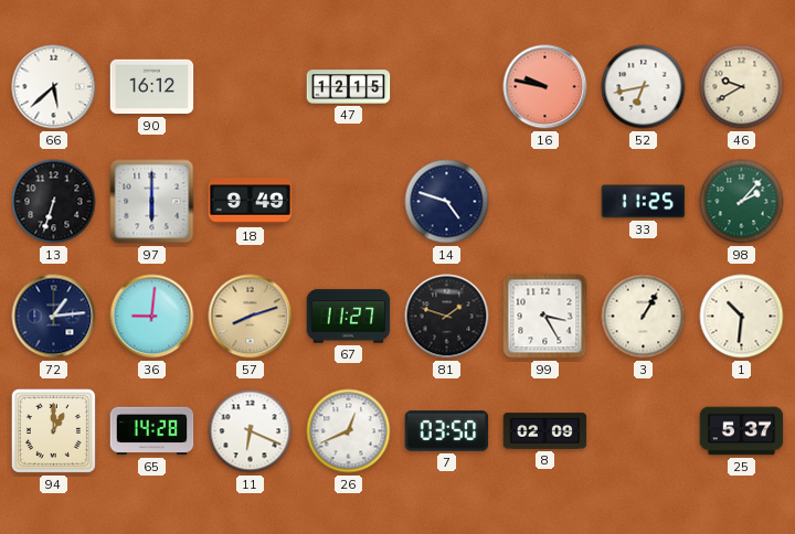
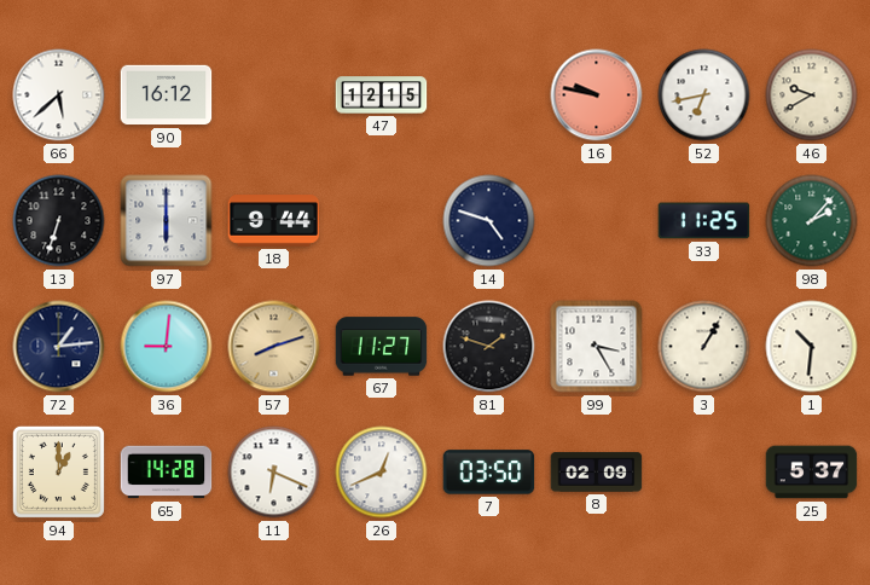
18: 9:49 -> 9:44 (274, 221)
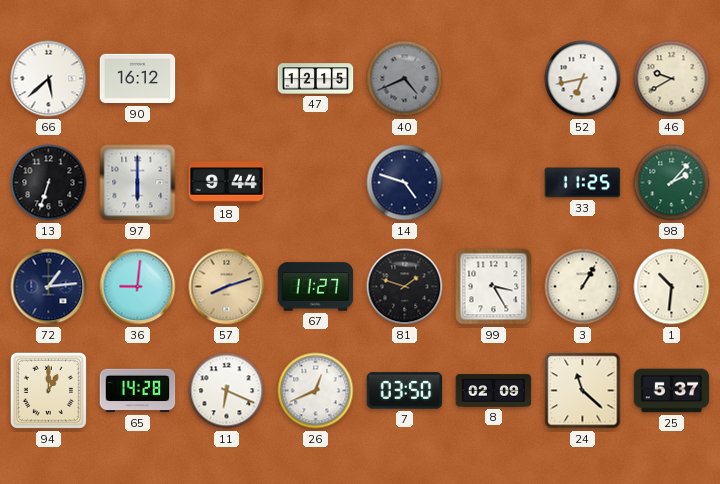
40: none -> 4:41 (405, 79)
16: 9:47 -> none (597, 95)
24: none -> 11:22 (583, 391)
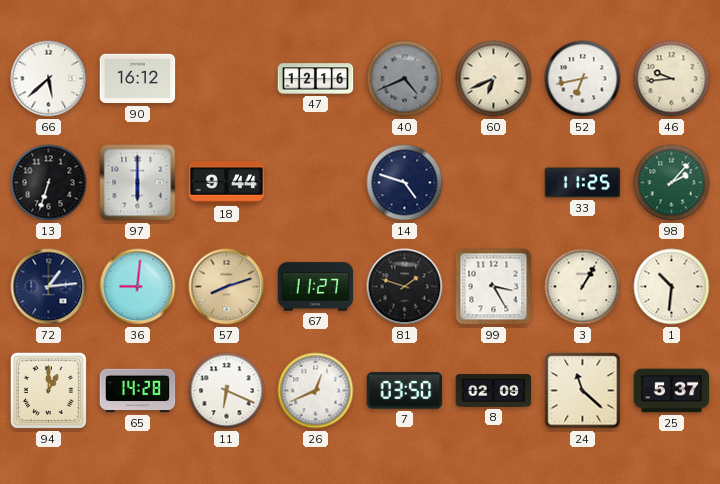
47: 12:15 -> 12:16 (316, 79)
60: none -> 6:41 (494, 79)
46: 9:40 -> 9:44 (672, 79)
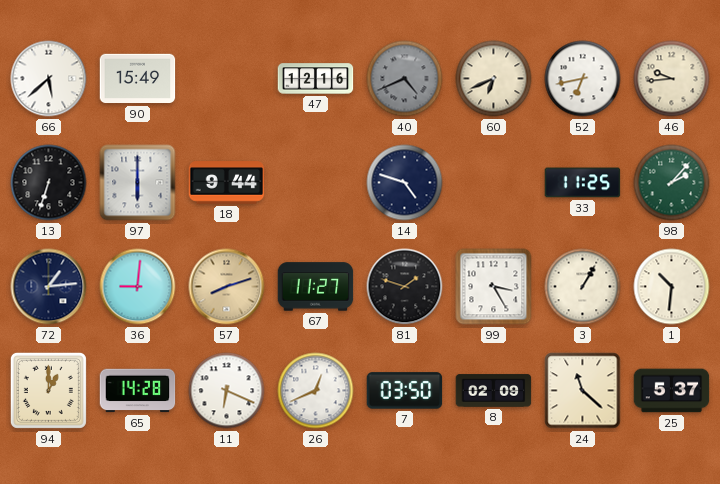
90: 16:12 -> 15:49 (138, 79)
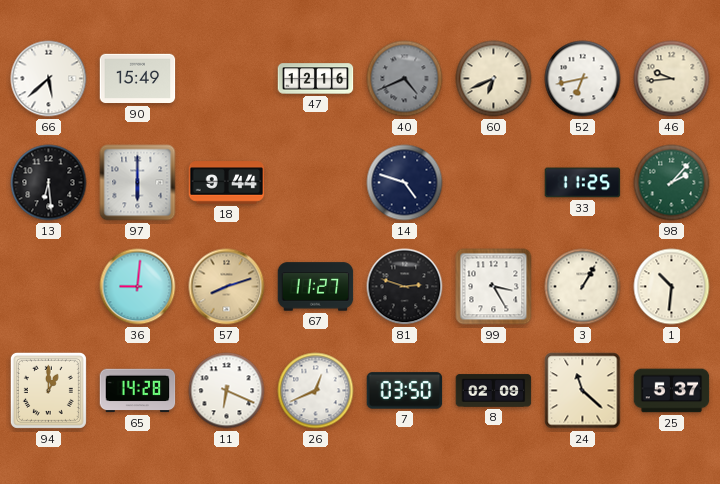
13: 6:33 -> 6:29 (49, 183)
72: 1:14 -> none (49, 287)
81: 1:48 -> 2:48 (405, 287)
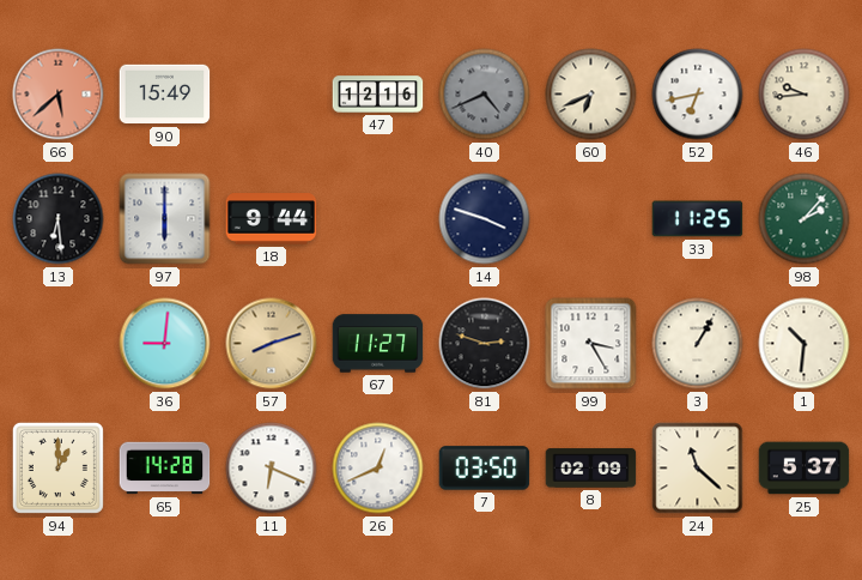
66 dial: white -> salmon (59, 95)
14: 4:48 -> 3:48 (485, 219)
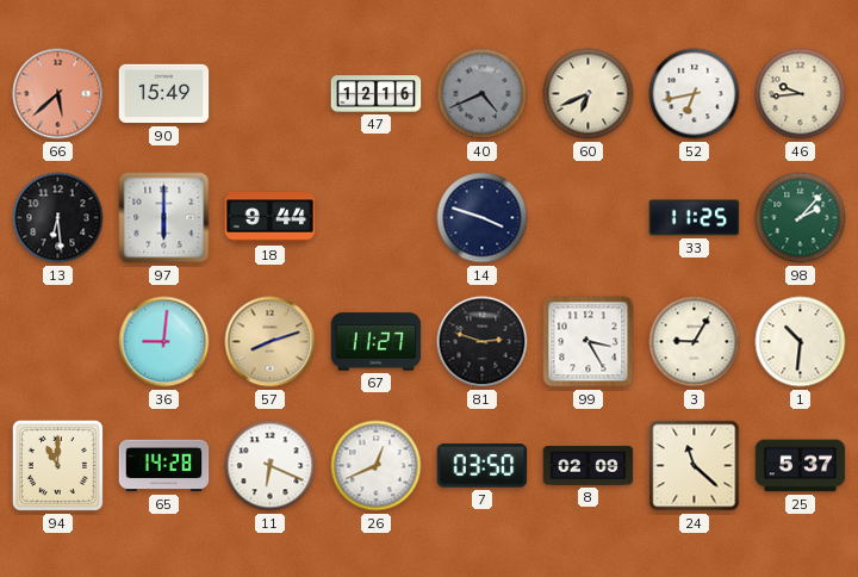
3: 1:05 -> 9:05 (695, 342)
94: 1:00 -> 11:00 (57, 465)
